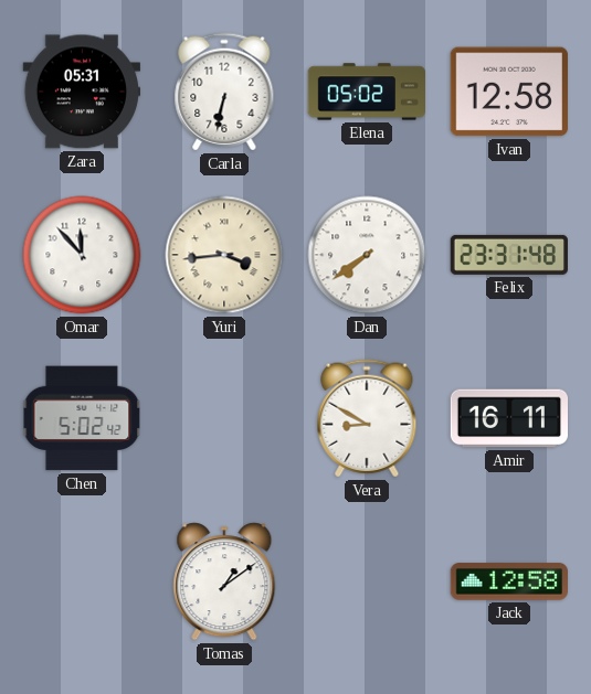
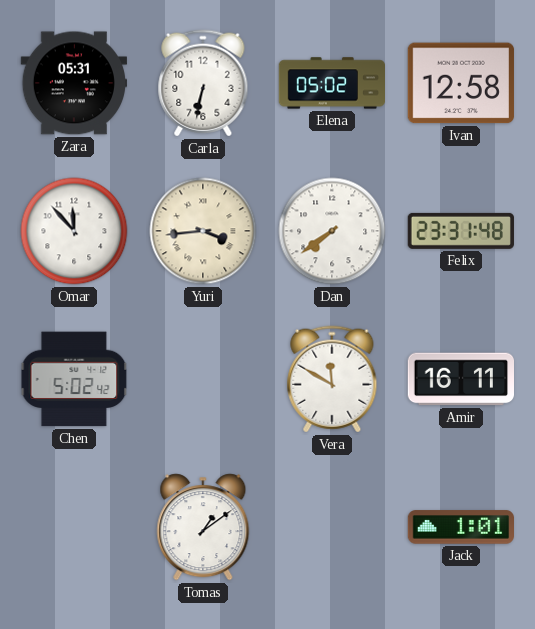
Vera: 8:50 -> 11:50 (332, 379)
Jack: 12:58 -> 1:01 (460, 527)
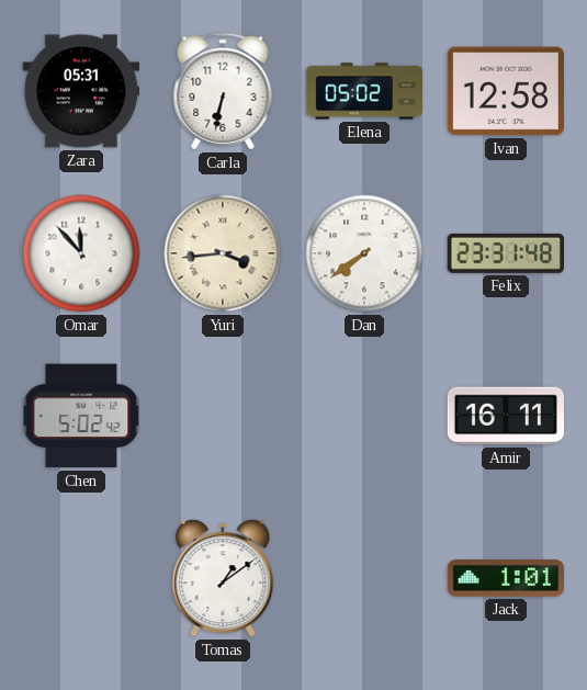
Vera: 11:50 -> none (332, 379)
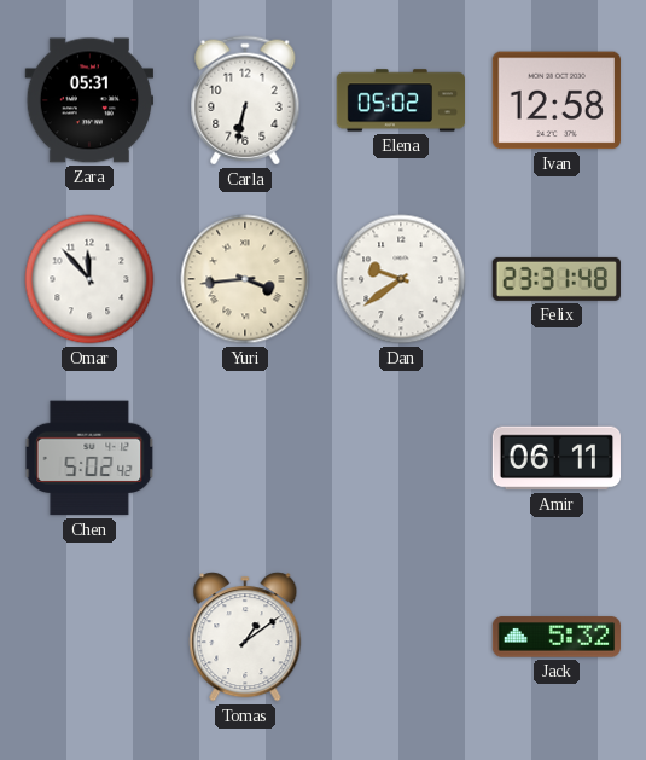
Dan: 7:39 -> 9:39 (401, 279)
Amir: 16:11 -> 06:11 (555, 458)
Jack: 1:01 -> 5:32 (555, 637)
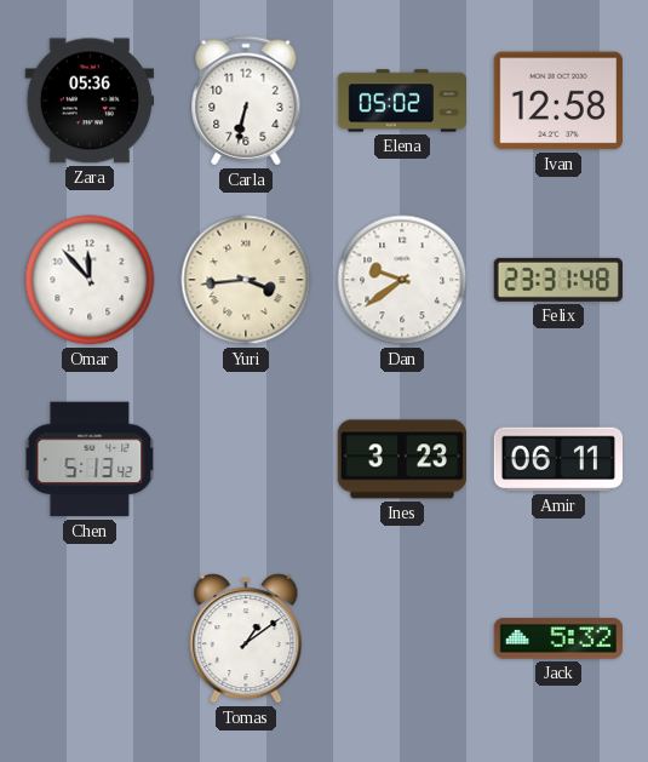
Zara: 05:31 -> 05:36 (88, 101)
Chen: 5:02 -> 5:13 (90, 459)
Ines: none -> 3:23 (402, 459)
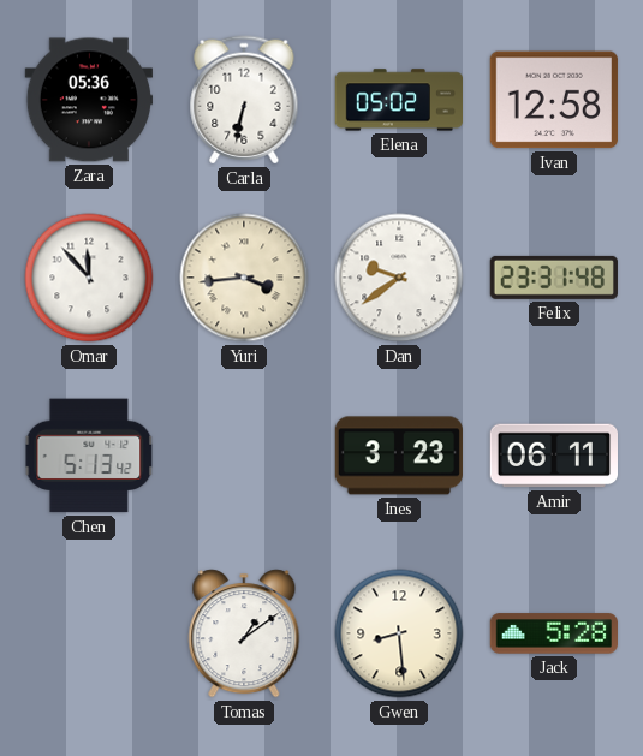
Gwen: none -> 8:29 (399, 633)
Jack: 5:32 -> 5:28 (553, 633)
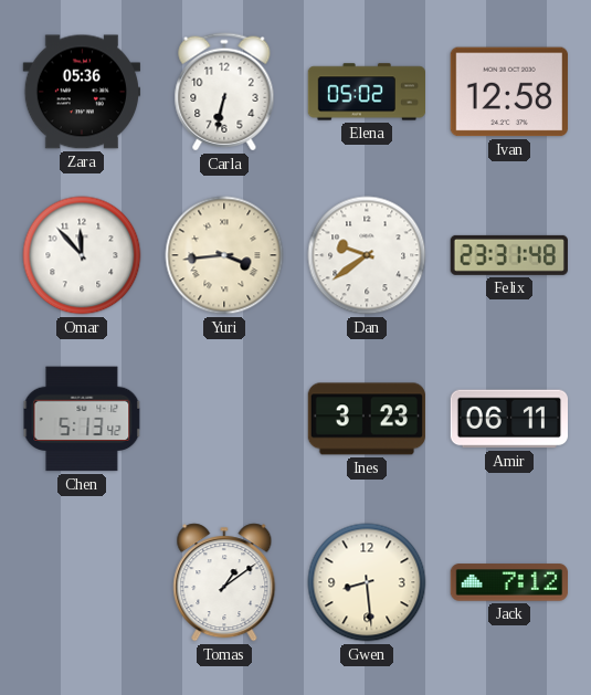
Jack: 5:28 -> 7:12 (508, 582)
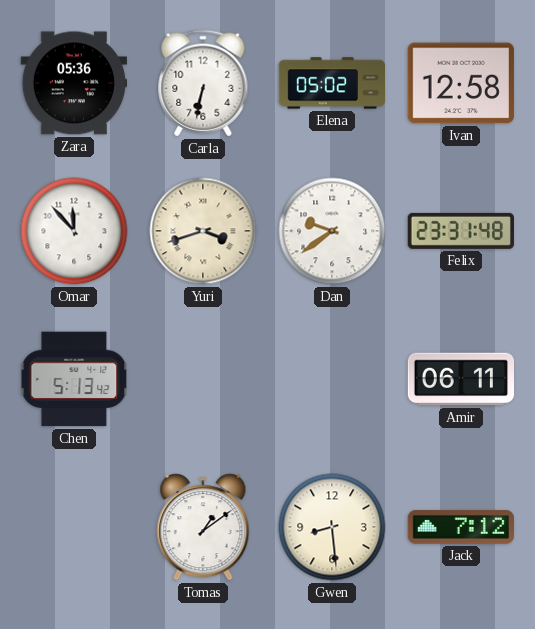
Yuri: 3:44 -> 3:42 (203, 231)
Ines: 3:23 -> none (367, 419)
